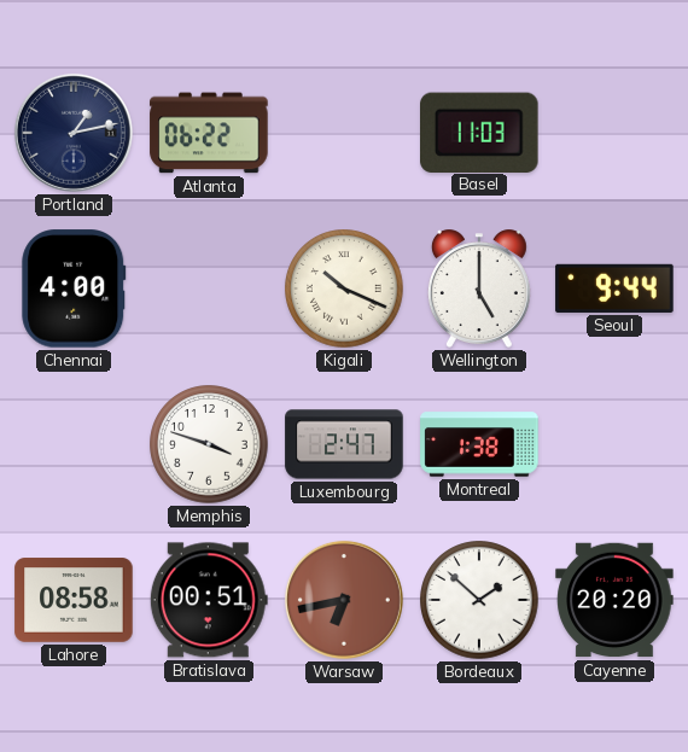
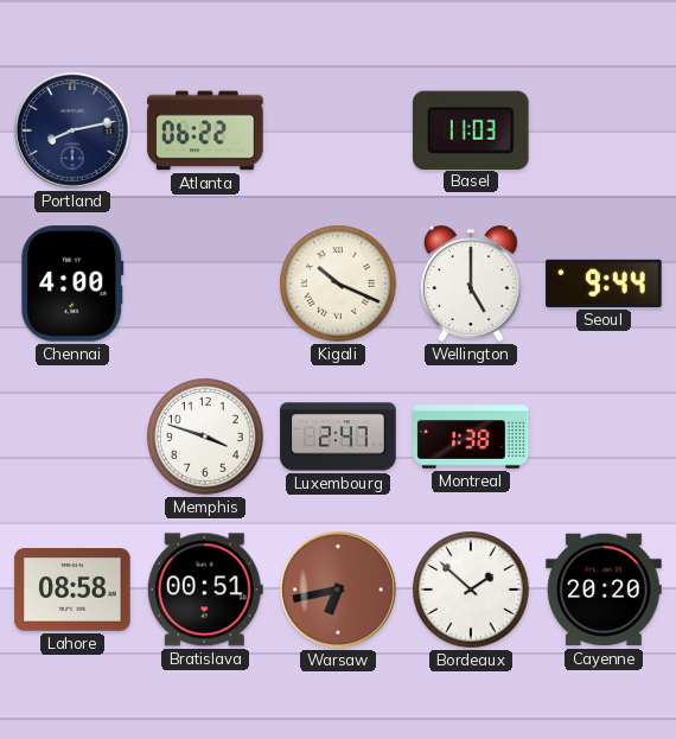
Portland: 1:13 -> 8:13 (72, 130)
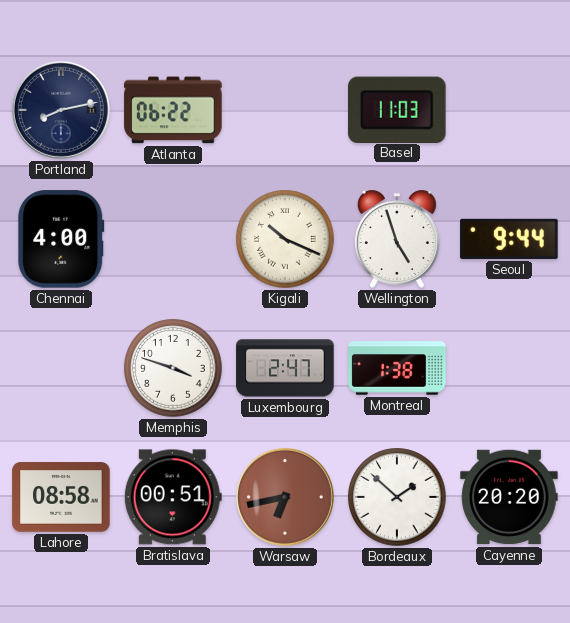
Wellington: 5:00 -> 4:57 (397, 239)
